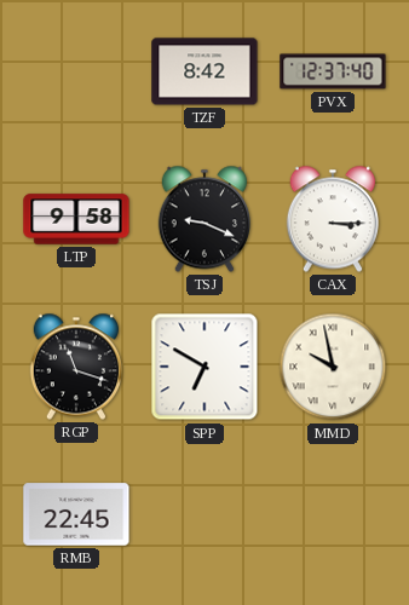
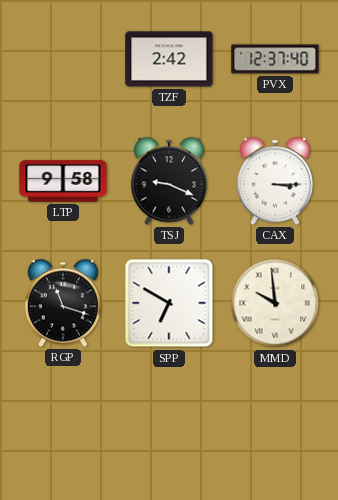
TZF: 8:42 -> 2:42 (169, 59)
MMD: 9:58 -> 9:59 (275, 303)
RMB: 22:45 -> none (76, 514)
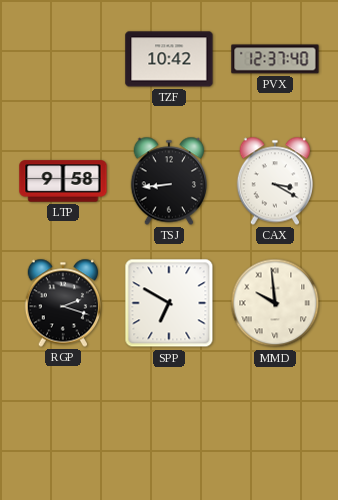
TZF: 2:42 -> 10:42 (169, 59)
TSJ: 9:19 -> 8:44 (168, 181)
CAX: 3:15 -> 3:20 (274, 181)
RGP: 11:18 -> 2:18 (62, 303)
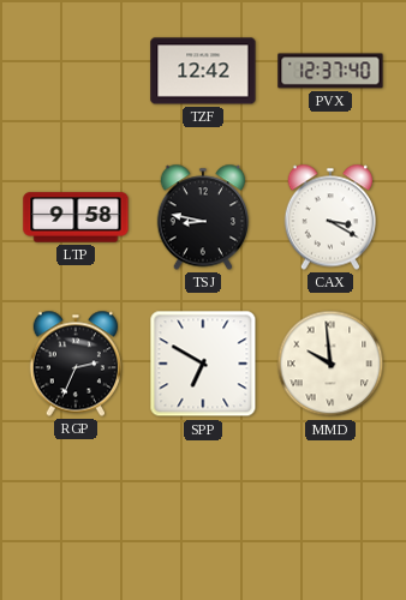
TZF: 10:42 -> 12:42 (203, 71)
TSJ: 8:44 -> 8:47 (202, 217)
RGP: 2:18 -> 2:34 (74, 364)
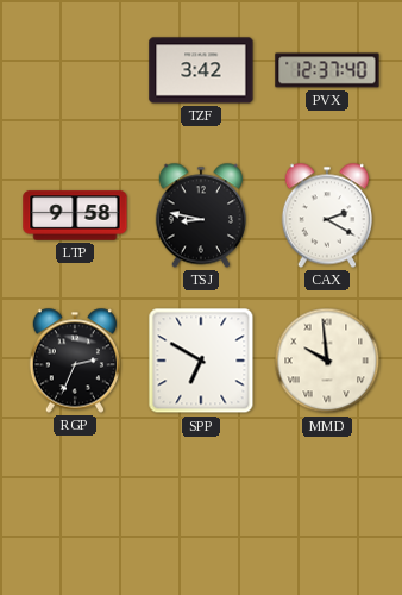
TZF: 12:42 -> 3:42 (201, 70)
CAX: 3:20 -> 2:20 (326, 215)
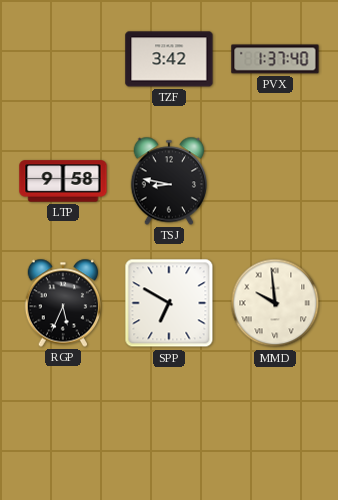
PVX: 12:37 -> 1:37 (275, 59)
CAX: 2:20 -> none (326, 215)
RGP: 2:34 -> 5:34 (62, 303)
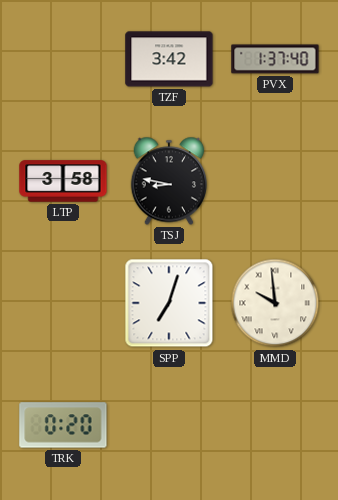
LTP: 9:58 -> 3:58 (63, 181)
RGP: 5:34 -> none (62, 303)
SPP: 6:50 -> 7:03 (169, 303)
TRK: none -> 0:20 (63, 425)
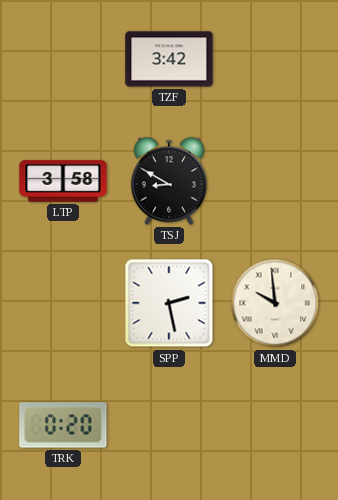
PVX: 1:37 -> none (275, 59)
TSJ: 8:47 -> 8:50 (168, 181)
SPP: 7:03 -> 2:28 (169, 303)
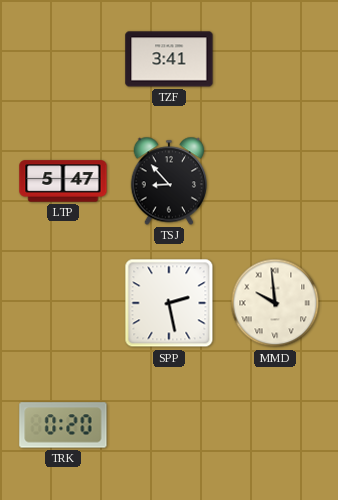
TZF: 3:42 -> 3:41 (169, 59)
LTP: 3:58 -> 5:47 (63, 181)
TSJ: 8:50 -> 8:53 (168, 181)
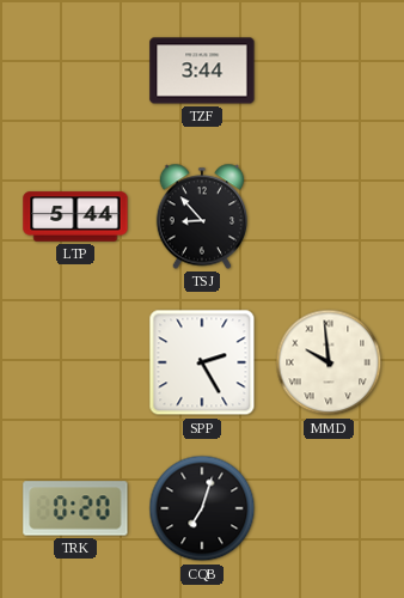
TZF: 3:41 -> 3:44 (202, 71)
LTP: 5:47 -> 5:44 (75, 216)
SPP: 2:28 -> 2:25 (202, 362)
CQB: none -> 7:03 (202, 508)
